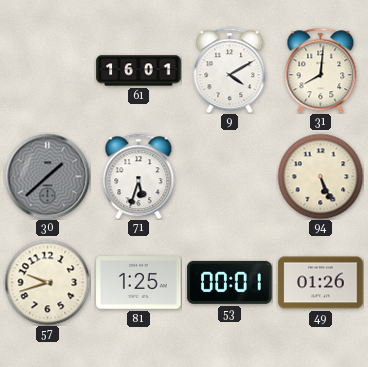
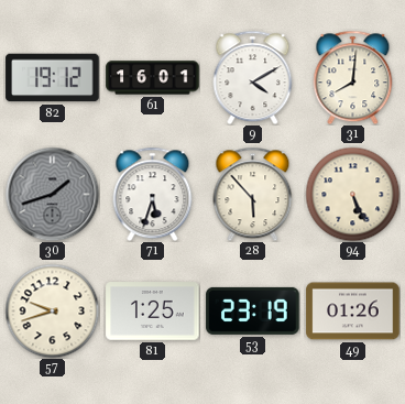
82: none -> 19:12 (53, 78)
30: 1:38 -> 1:42 (52, 194)
28: none -> 5:53 (253, 194)
53: 00:01 -> 23:19 (253, 310)
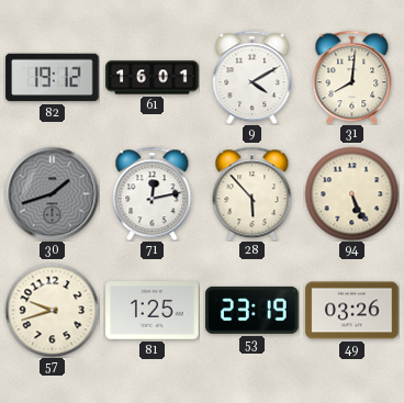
71: 5:33 -> 12:13 (153, 193)
49: 01:26 -> 03:26 (352, 311)
